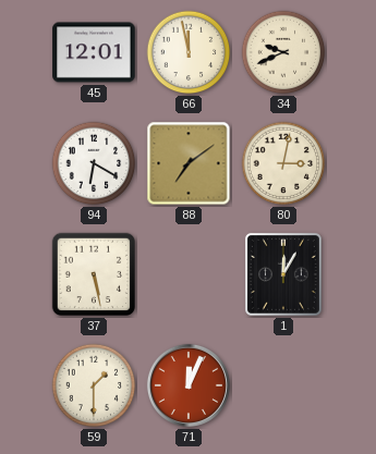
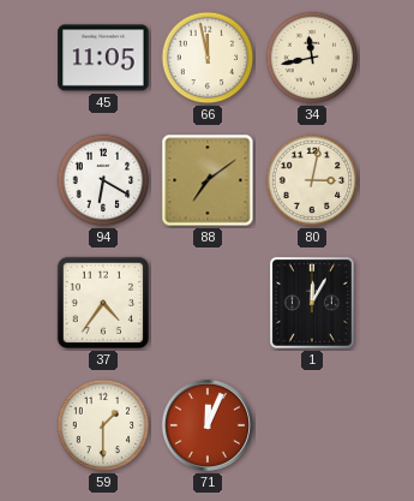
45: 12:01 -> 11:05 (103, 58)
34: 9:41 -> 11:43 (312, 58)
37: 5:28 -> 4:36 (103, 303)
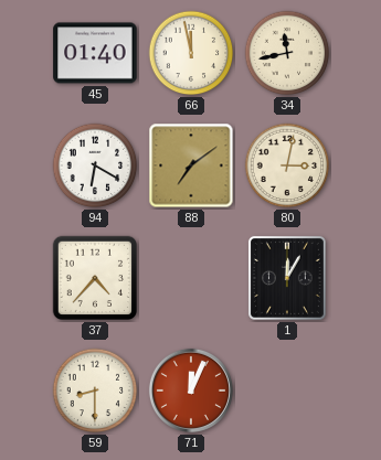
45: 11:05 -> 01:40 (95, 53)
37: 4:36 -> 4:37 (95, 278)
59: 1:30 -> 8:30 (95, 391)
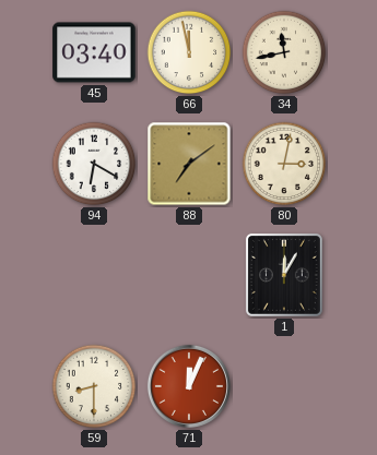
45: 01:40 -> 03:40 (94, 52)
37: 4:37 -> none (95, 278)
